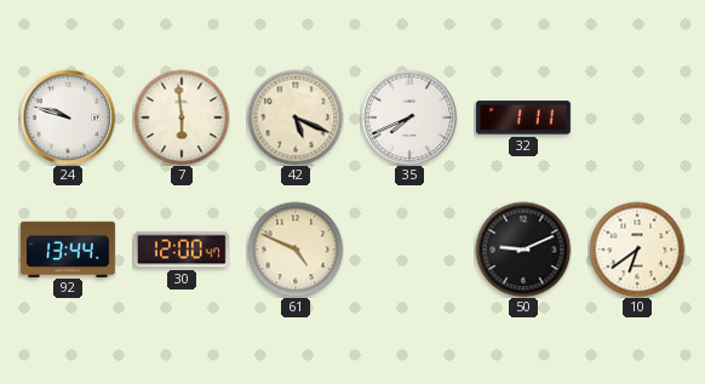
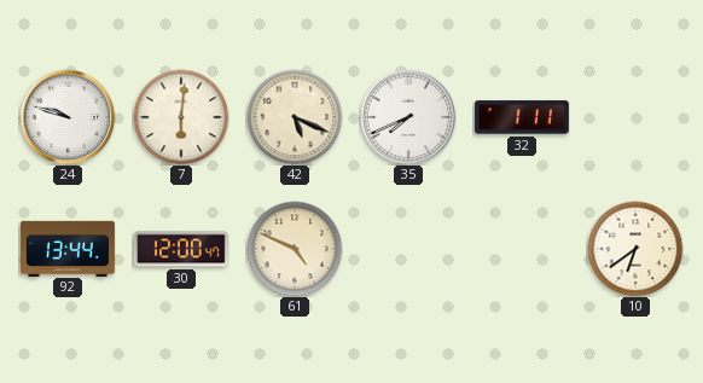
7: 5:59 -> 6:01 (181, 117)
50: 9:11 -> none (523, 250)
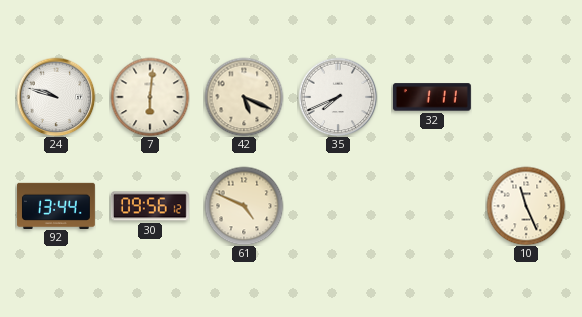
30: 12:00 -> 09:56 (150, 206)
10: 6:39 -> 11:26 (526, 206)
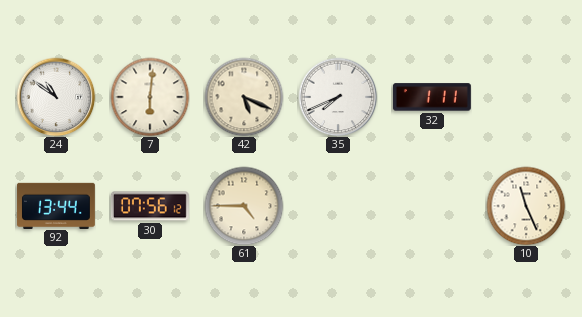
24: 9:48 -> 10:51 (56, 97)
30: 09:56 -> 07:56 (150, 206)
61: 4:49 -> 4:45 (244, 206)
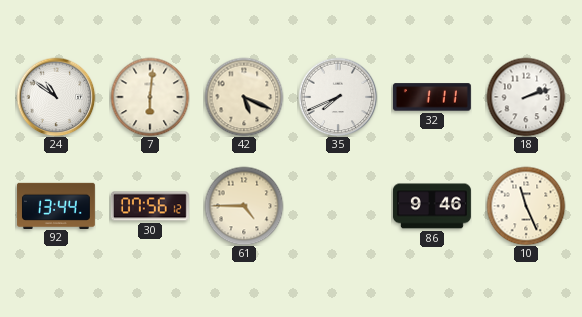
18: none -> 2:12 (526, 97)
86: none -> 9:46 (432, 206)
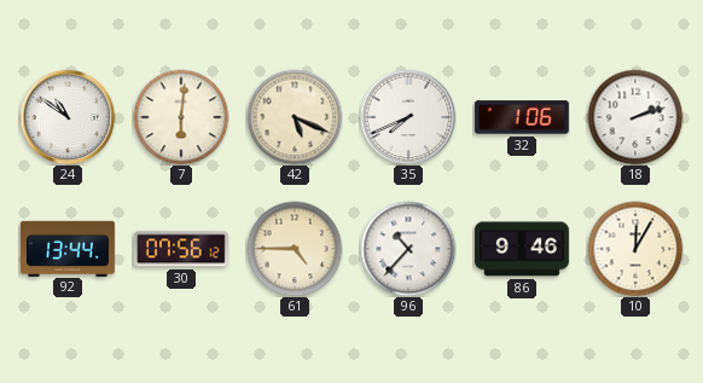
32: 1:11 -> 1:06 (522, 117)
96: none -> 10:37 (408, 249)
10: 11:26 -> 12:05 (635, 249)
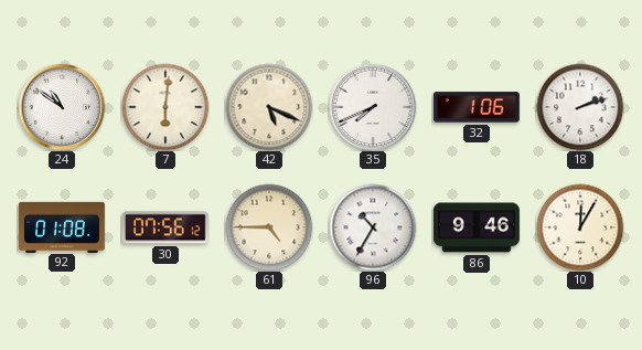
92: 13:44 -> 01:08 (62, 226)
96: 10:37 -> 10:35 (373, 227)
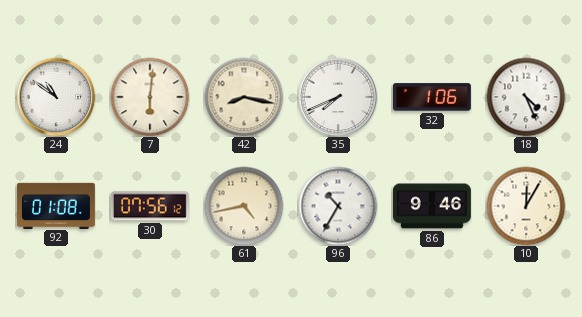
42: 5:19 -> 8:17 (244, 97)
18: 2:12 -> 4:26 (526, 97)
61: 4:45 -> 4:43 (244, 206)
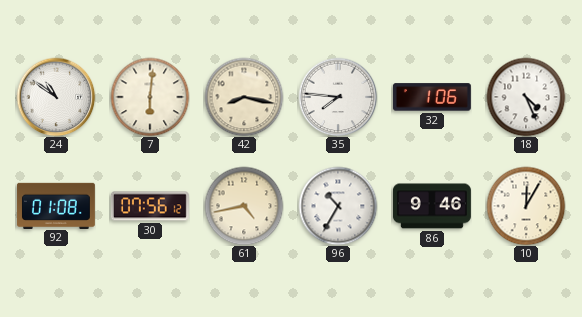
35: 7:41 -> 7:46 (338, 97)
